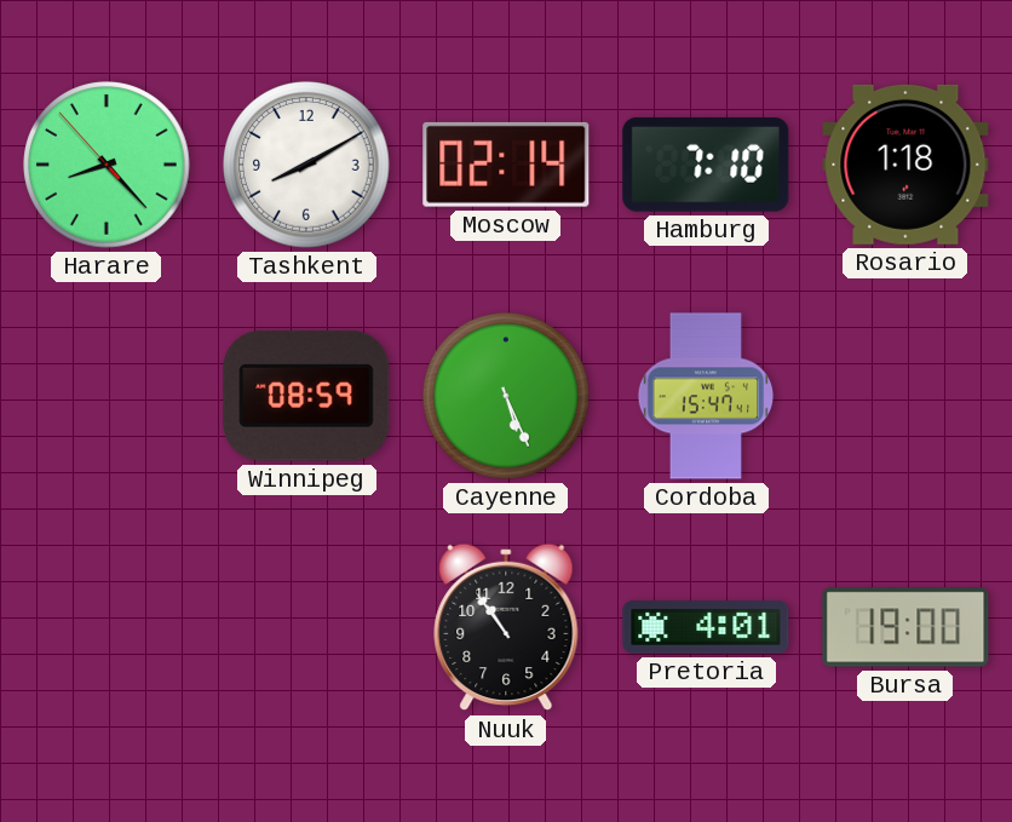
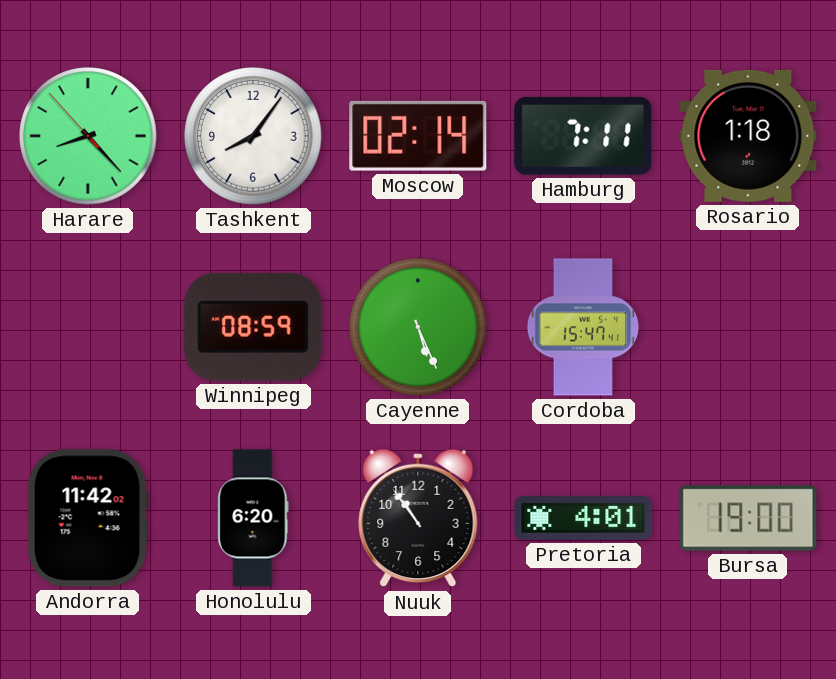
Tashkent: 8:10 -> 8:06 (253, 136)
Hamburg: 7:10 -> 7:11 (583, 136)
Andorra: none -> 11:42 (88, 518)
Honolulu: none -> 6:20 (253, 518)
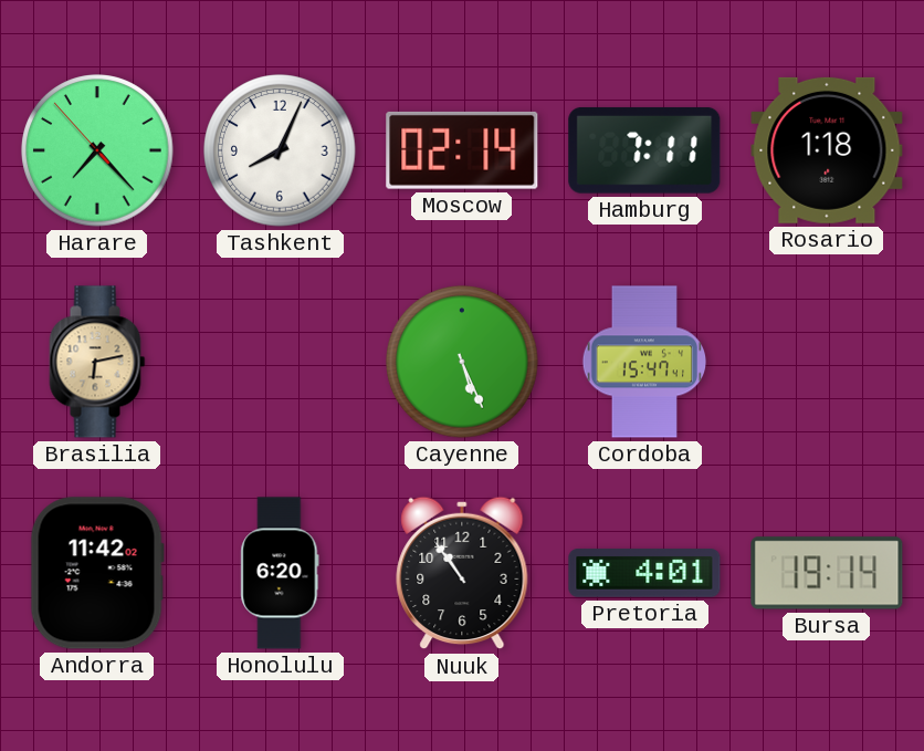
Harare: 8:22 -> 7:22 (97, 150)
Tashkent: 8:06 -> 8:04 (280, 150)
Brasilia: none -> 6:13 (97, 362)
Winnipeg: 08:59 -> none (253, 327)
Bursa: 19:00 -> 19:14 (827, 573)
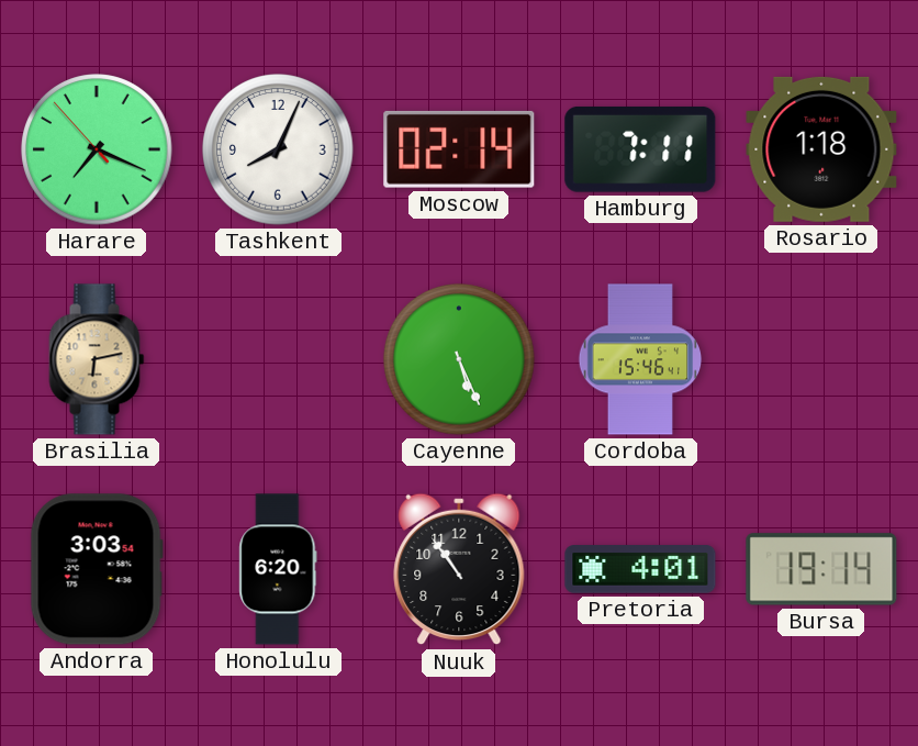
Harare: 7:22 -> 7:18 (97, 149)
Cordoba: 15:47 -> 15:46 (640, 359)
Andorra: 11:42 -> 3:03 (97, 569)
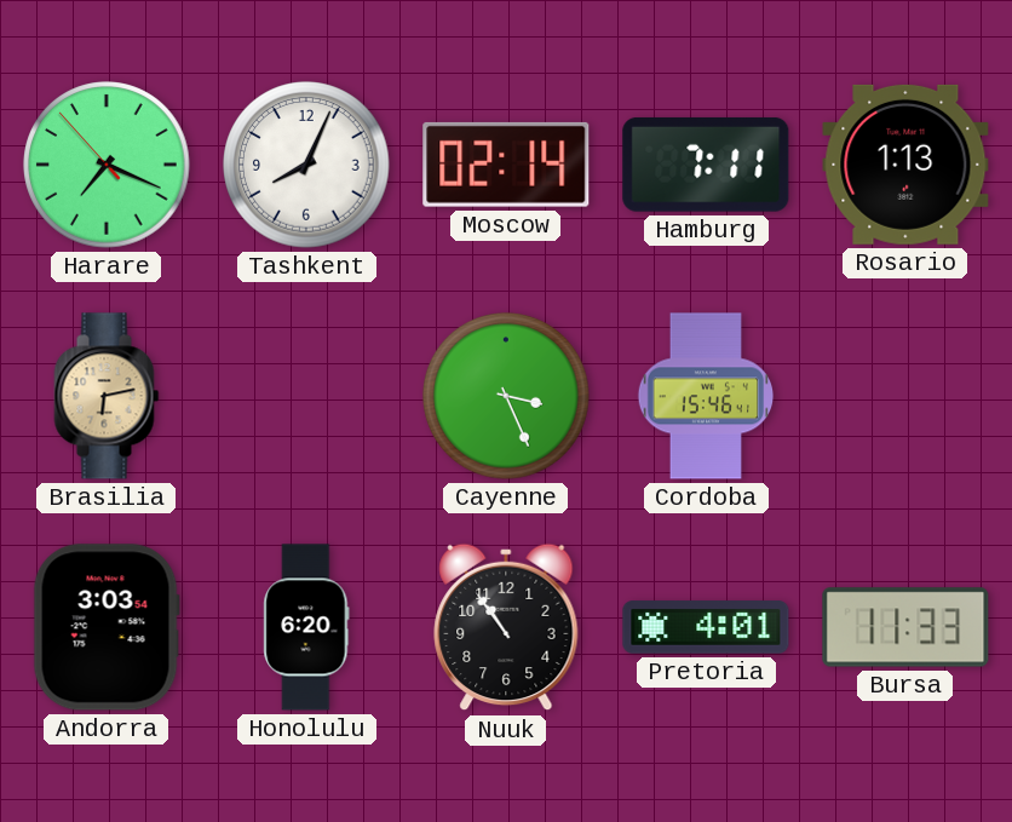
Rosario: 1:18 -> 1:13 (905, 165)
Cayenne: 5:26 -> 3:26 (506, 396)
Bursa: 19:14 -> 11:33 (905, 627)
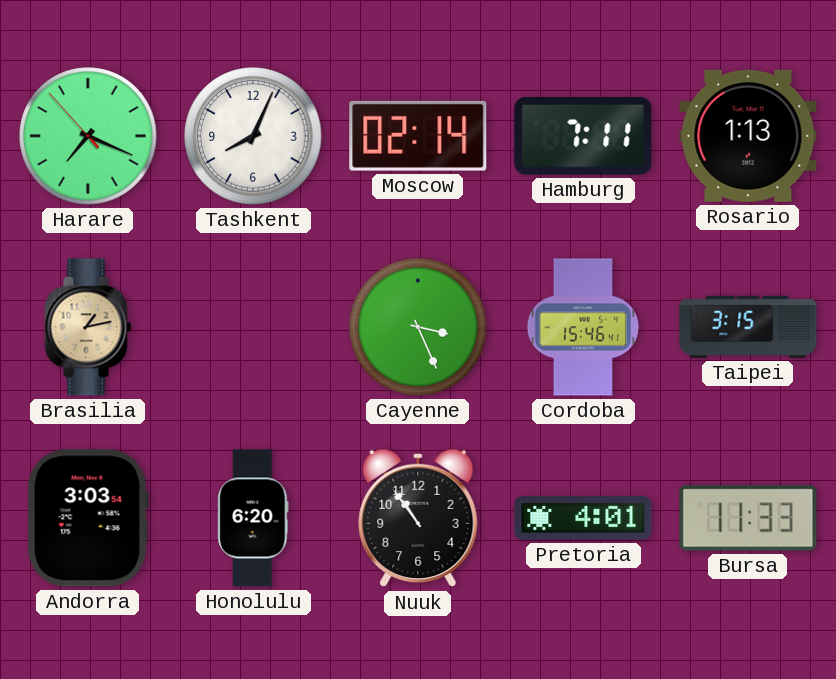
Brasilia: 6:13 -> 1:13 (88, 327)
Taipei: none -> 3:15 (748, 327)
